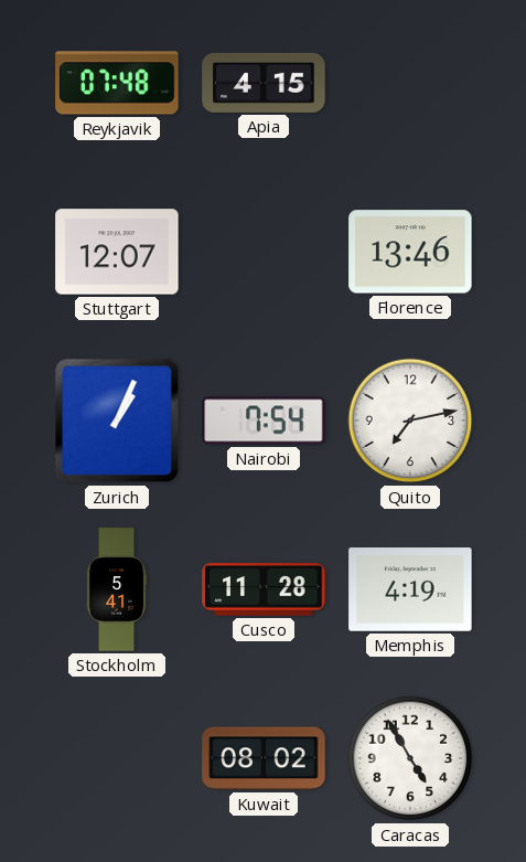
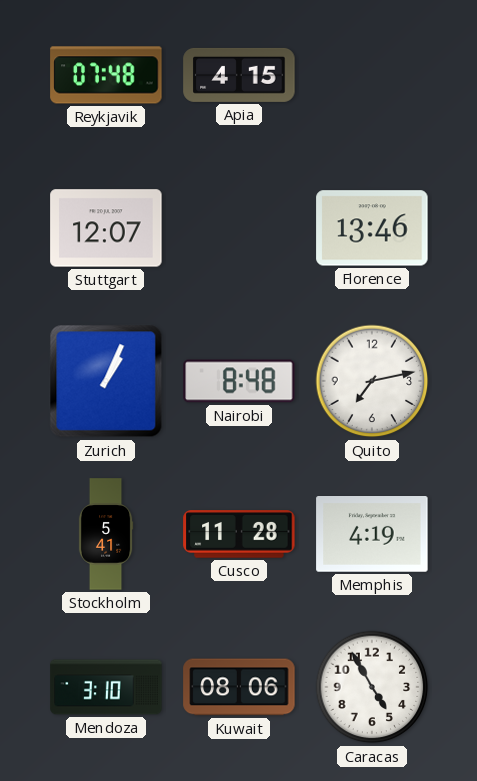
Nairobi: 7:54 -> 8:48 (239, 381)
Mendoza: none -> 3:10 (106, 687)
Kuwait: 08:02 -> 08:06 (239, 687)
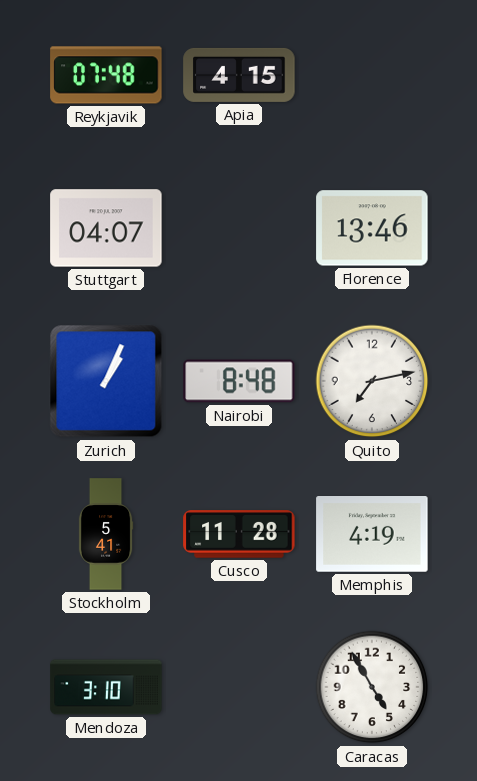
Stuttgart: 12:07 -> 04:07 (106, 228)
Kuwait: 08:06 -> none (239, 687)
